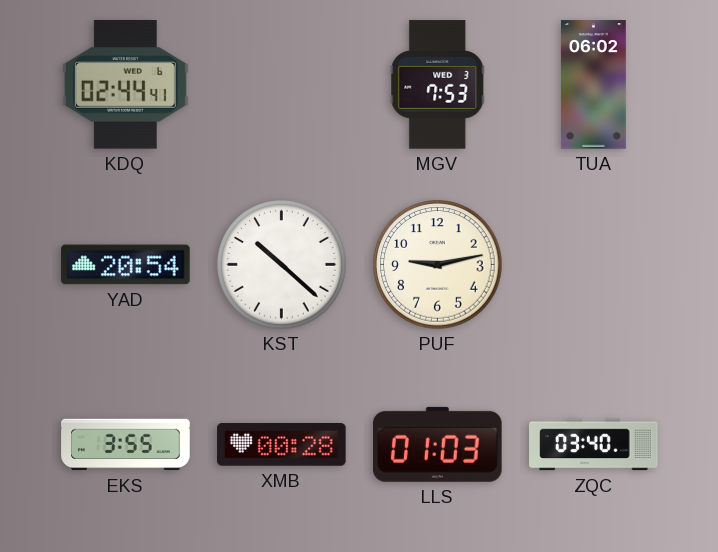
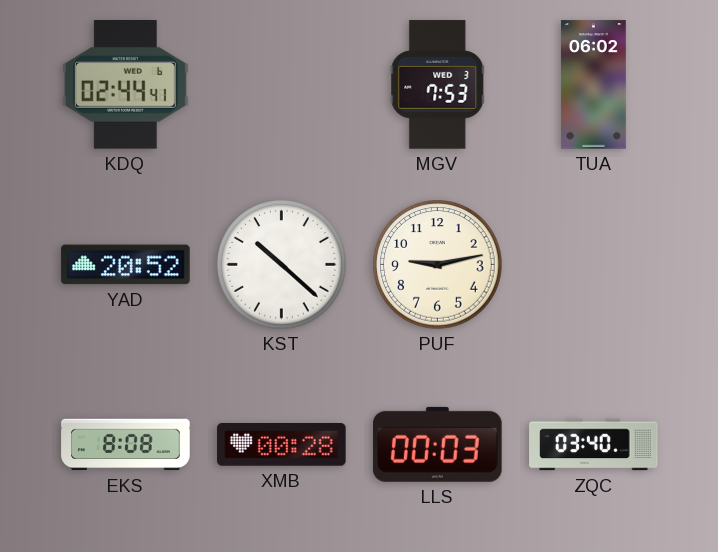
YAD: 20:54 -> 20:52 (126, 265)
EKS: 3:55 -> 8:08 (126, 445)
LLS: 01:03 -> 00:03 (438, 444)
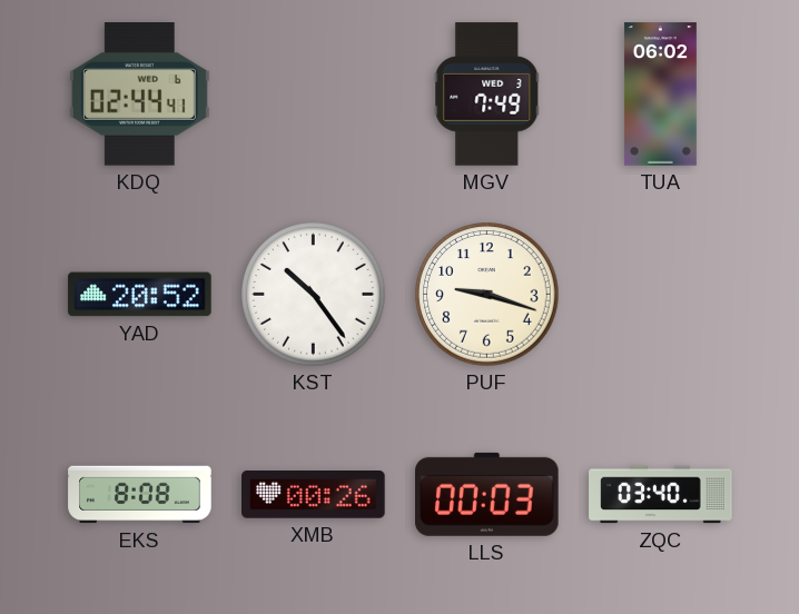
MGV: 7:53 -> 7:49 (487, 95)
KST: 10:22 -> 10:24 (314, 295)
PUF: 9:13 -> 9:18 (487, 295)
XMB: 00:28 -> 00:26 (314, 495)
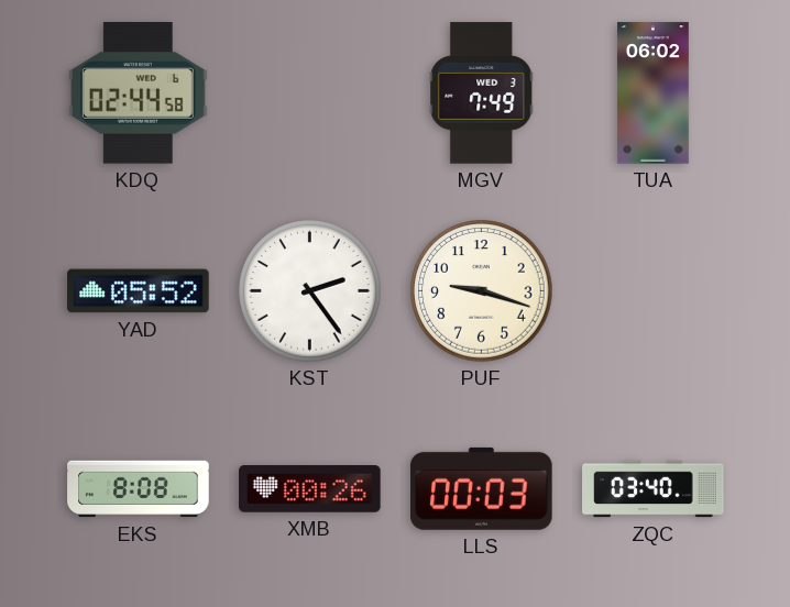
KDQ: 02:44:41 -> 02:44:58 (138, 93)
YAD: 20:52 -> 05:52 (139, 291)
KST: 10:24 -> 2:24 (310, 291)
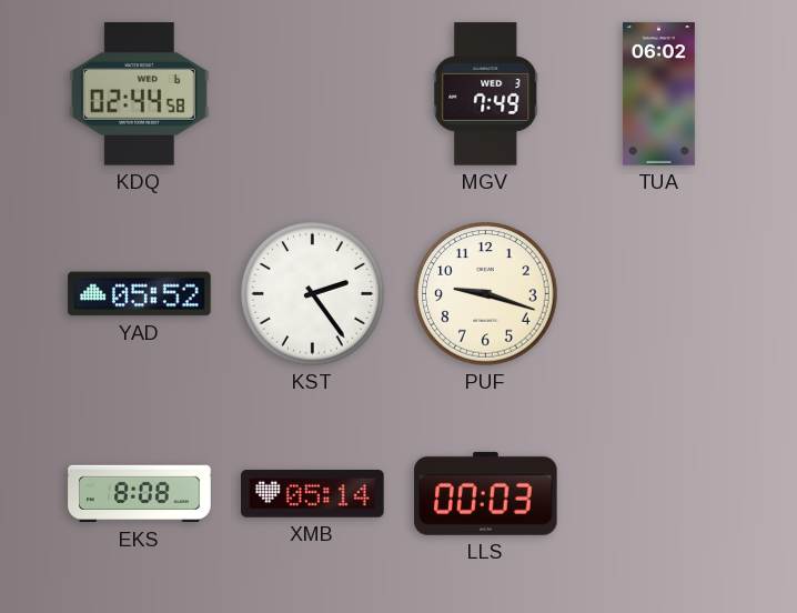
XMB: 00:26 -> 05:14 (313, 494)
ZQC: 03:40 -> none (654, 489)
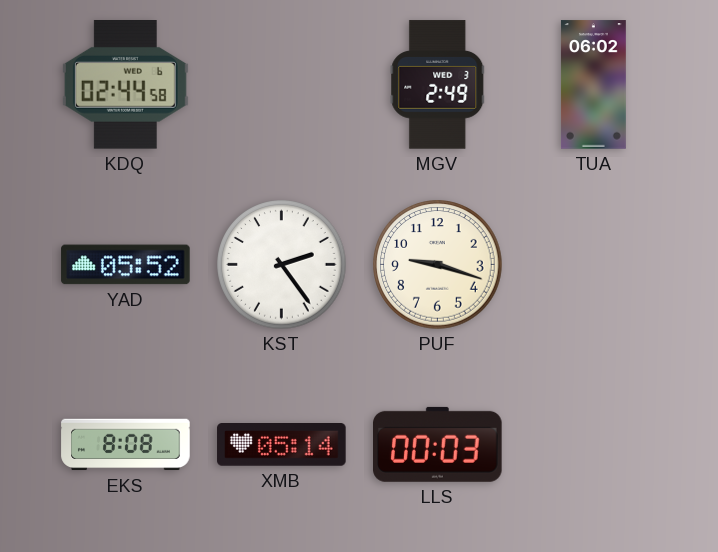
MGV: 7:49 -> 2:49 (438, 85)
